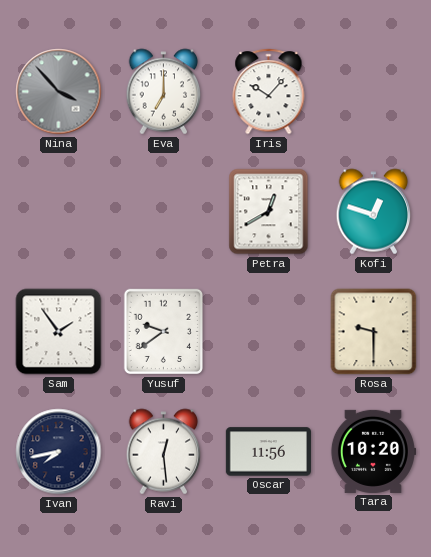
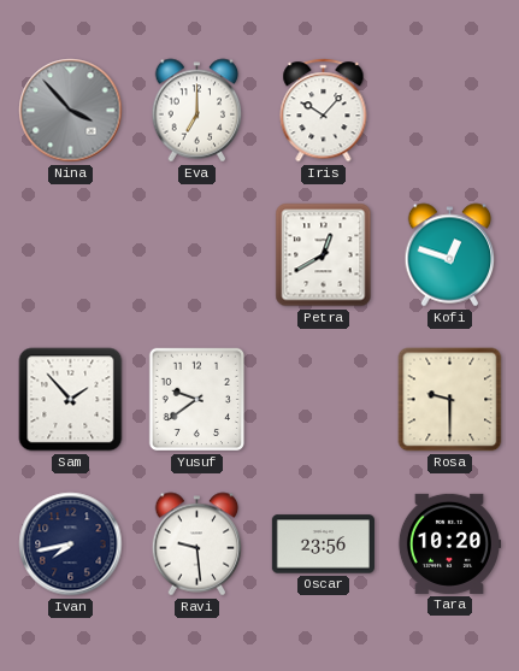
Sam: 1:54 -> 1:53 (71, 400)
Ravi: 12:29 -> 9:29 (197, 545)
Oscar: 11:56 -> 23:56 (323, 545)
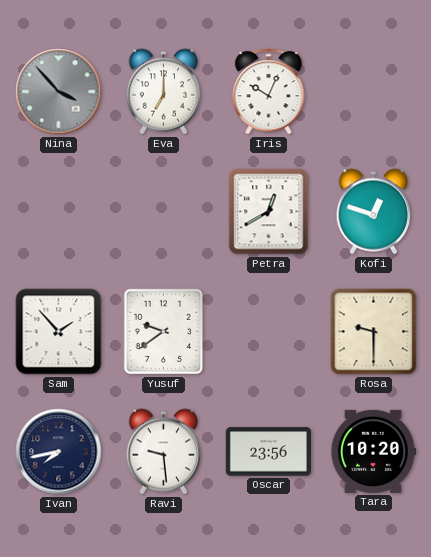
Iris: 10:07 -> 10:04 (269, 92)
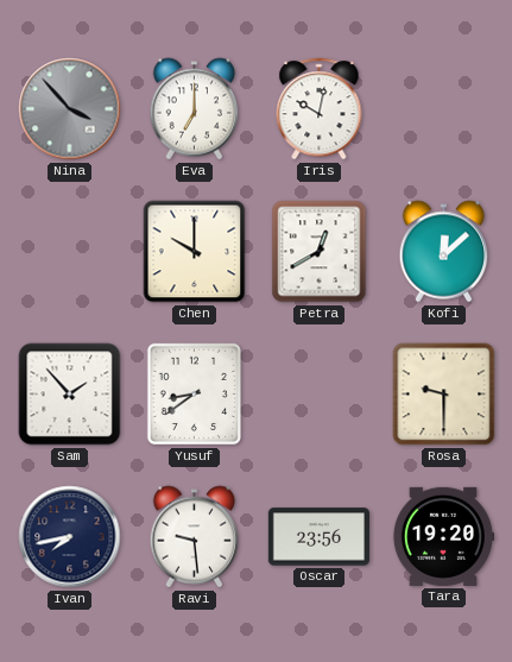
Iris: 10:04 -> 10:02 (320, 109)
Chen: none -> 10:00 (195, 252)
Kofi: 12:48 -> 12:08 (444, 252)
Yusuf: 9:39 -> 8:39 (194, 395)
Tara: 10:20 -> 19:20 (443, 536)
